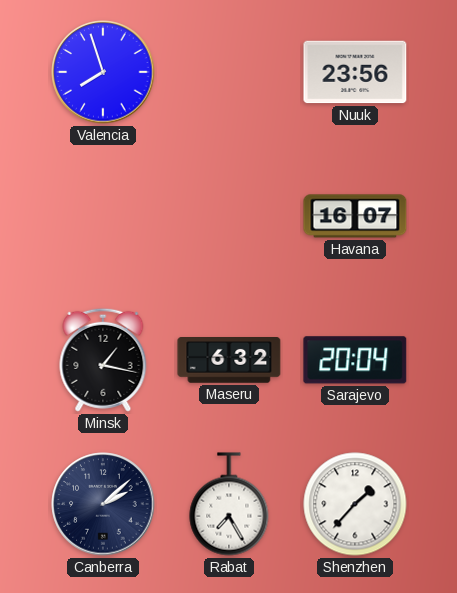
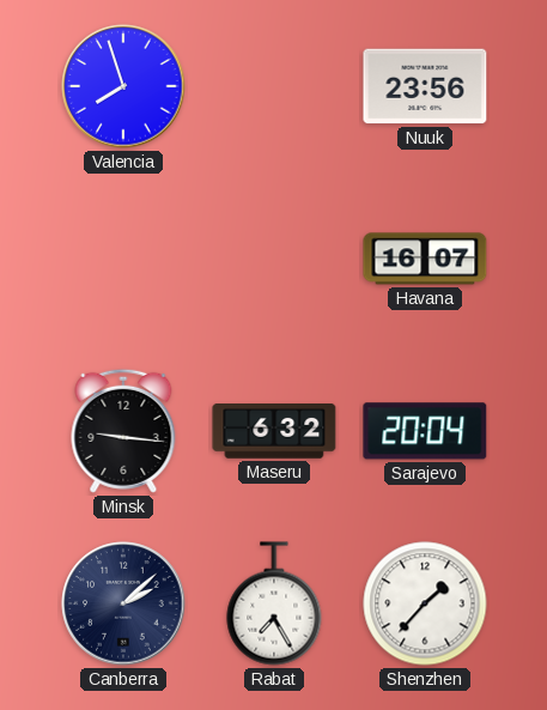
Minsk: 1:17 -> 9:16 (123, 431)
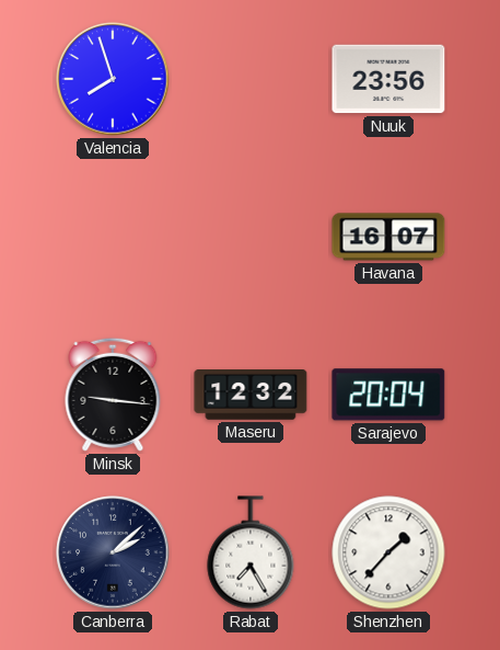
Maseru: 6:32 -> 12:32 (251, 395)
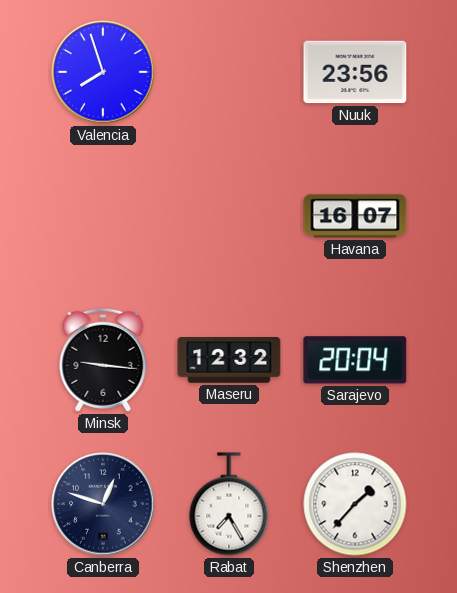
Canberra: 2:08 -> 12:48 (103, 504)
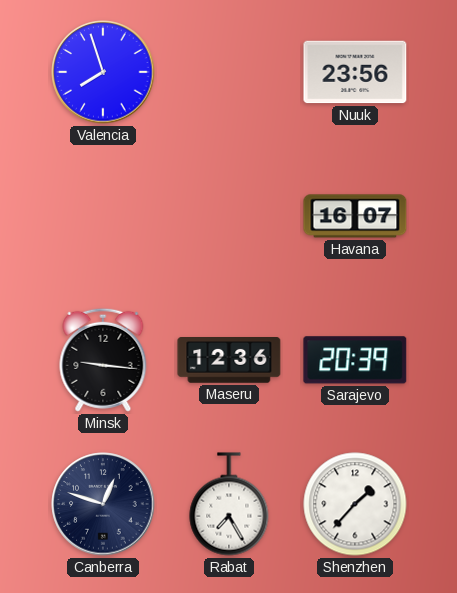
Maseru: 12:32 -> 12:36 (229, 360)
Sarajevo: 20:04 -> 20:39 (355, 360)
